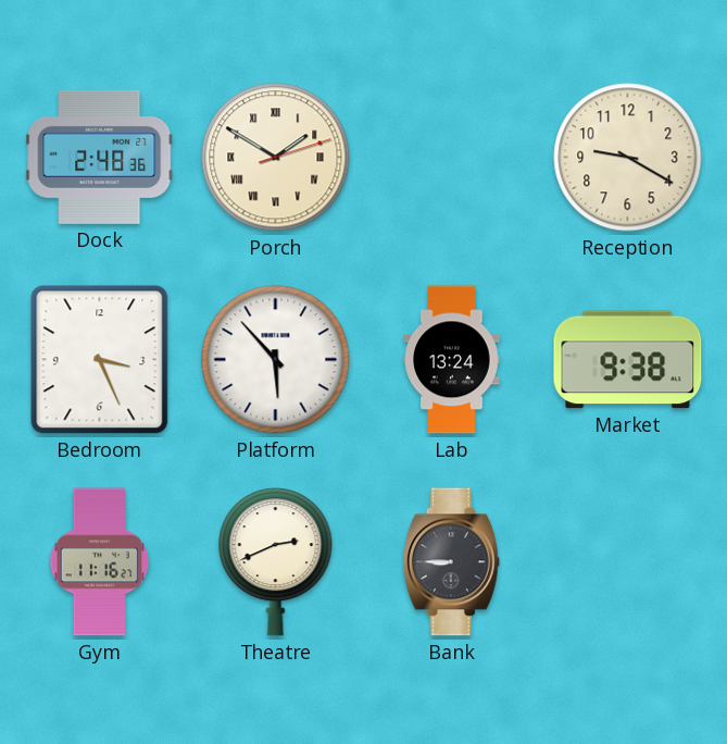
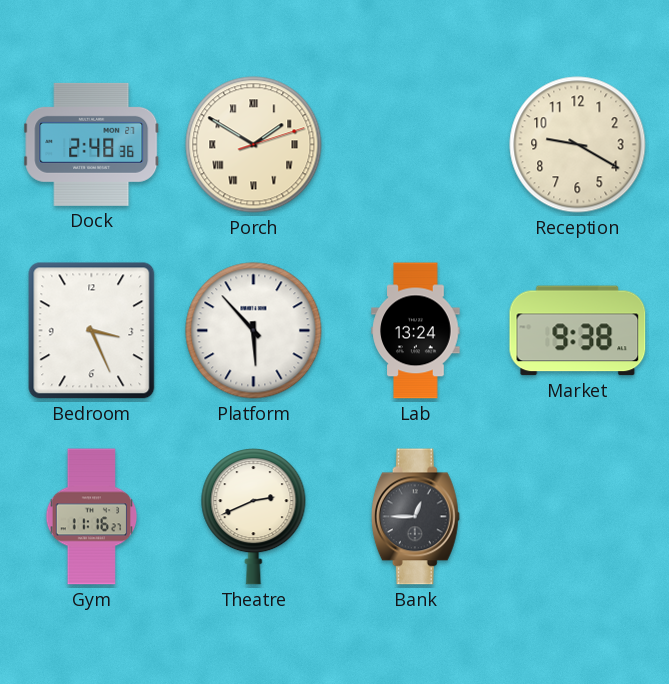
Bank: 8:45 -> 12:45 (415, 517)
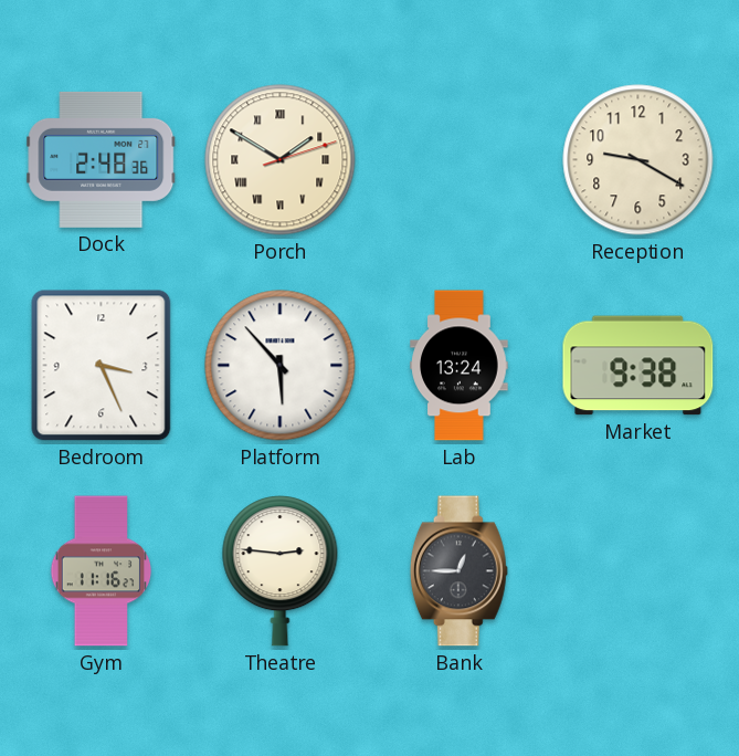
Theatre: 2:41 -> 2:46 (281, 571)
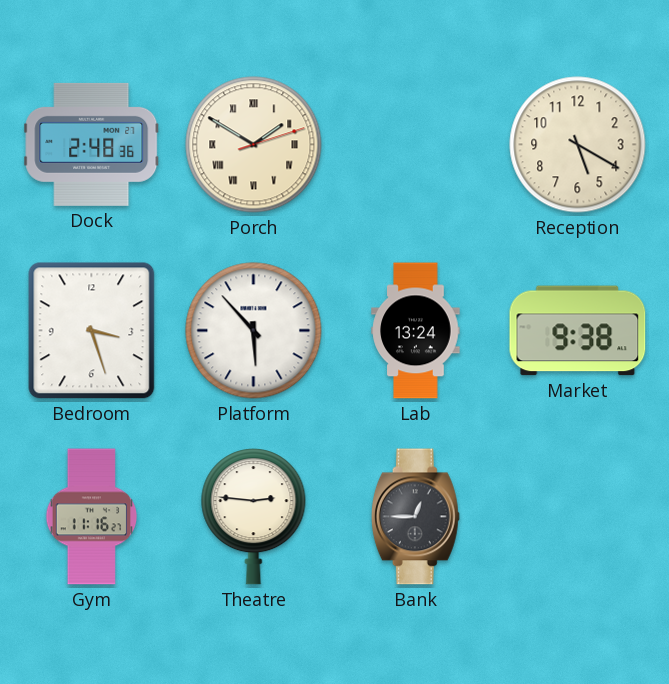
Reception: 9:20 -> 5:20 (578, 145)
Bedroom: 3:26 -> 3:27 (92, 331)
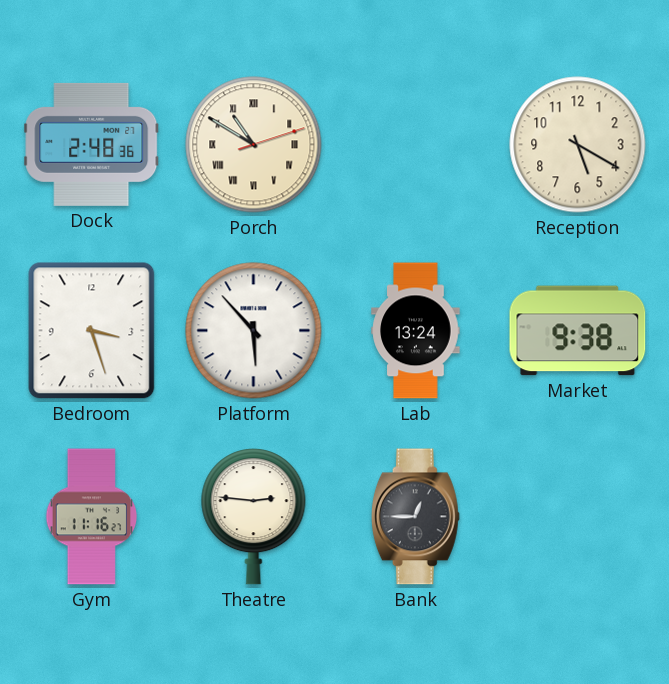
Porch: 1:50 -> 10:50 (254, 145)
